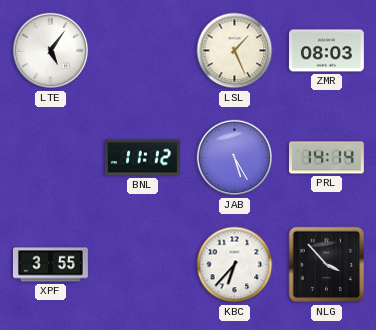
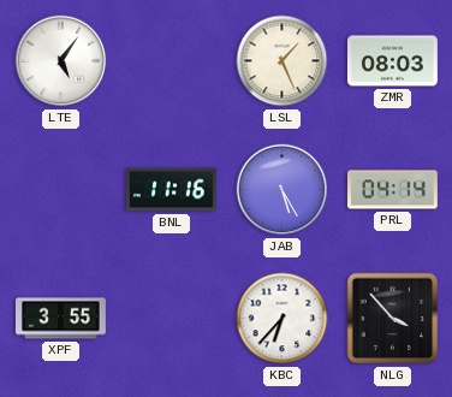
BNL: 11:12 -> 11:16 (171, 190)
PRL: 14:14 -> 04:14 (392, 190)
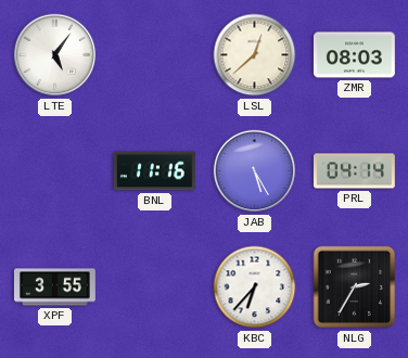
LSL: 1:26 -> 12:38 (255, 55)
NLG: 3:53 -> 2:35 (355, 287)
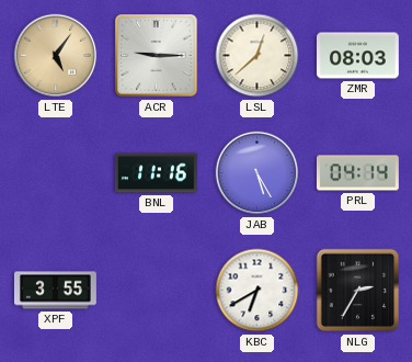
LTE dial: white -> champagne (56, 56)
ACR: none -> 9:15 (157, 56)
KBC: 6:37 -> 6:40 (257, 291)
